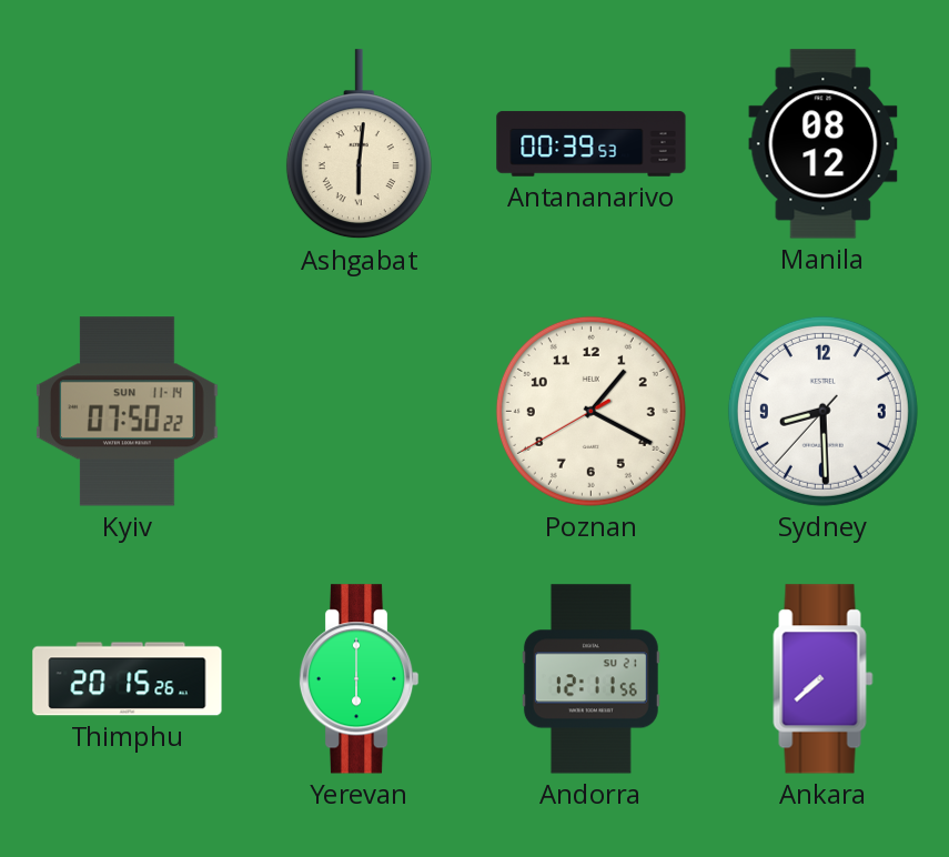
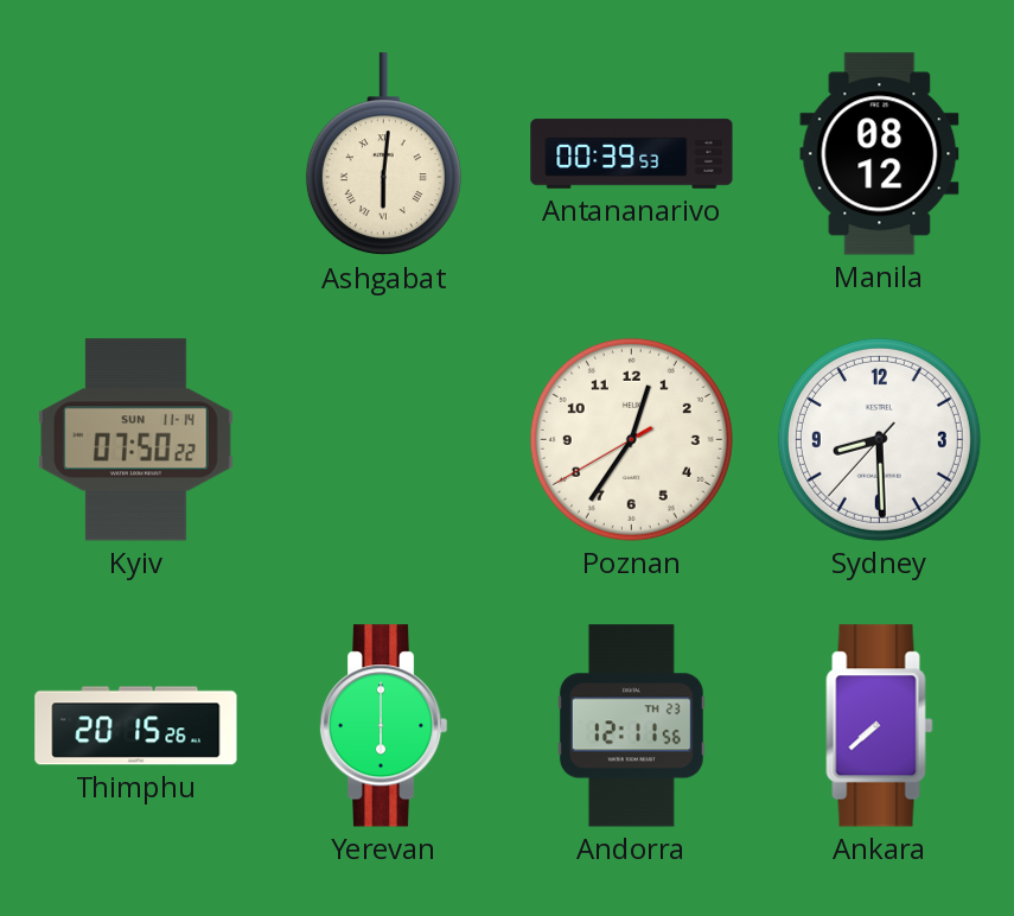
Poznan: 1:19 -> 12:35 (631, 439)
Andorra date: SU 21 -> TH 23 (631, 726)
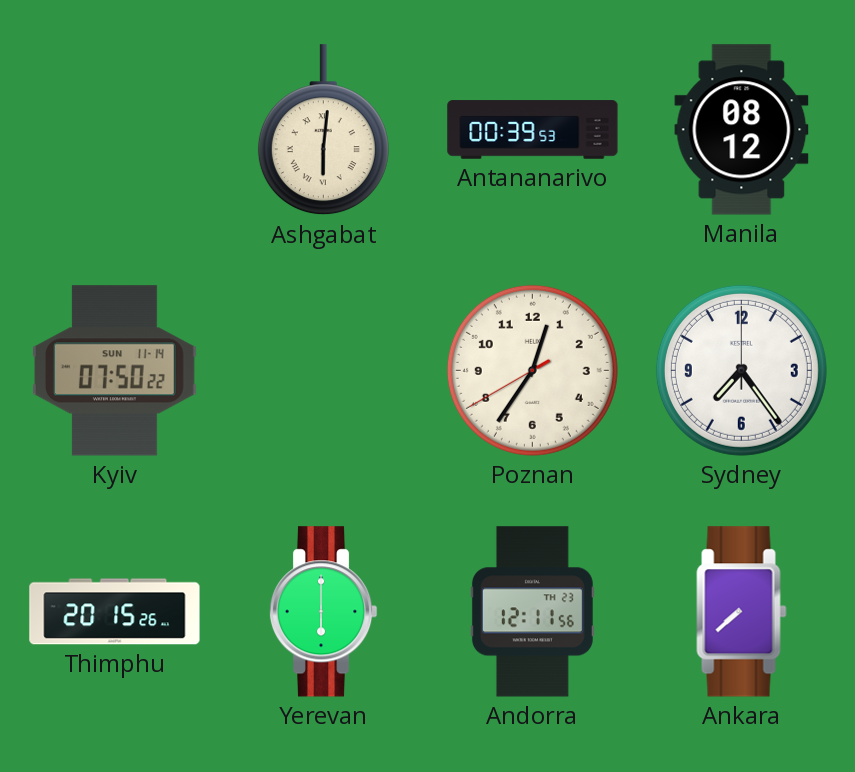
Sydney: 8:29 -> 7:24 (741, 370)
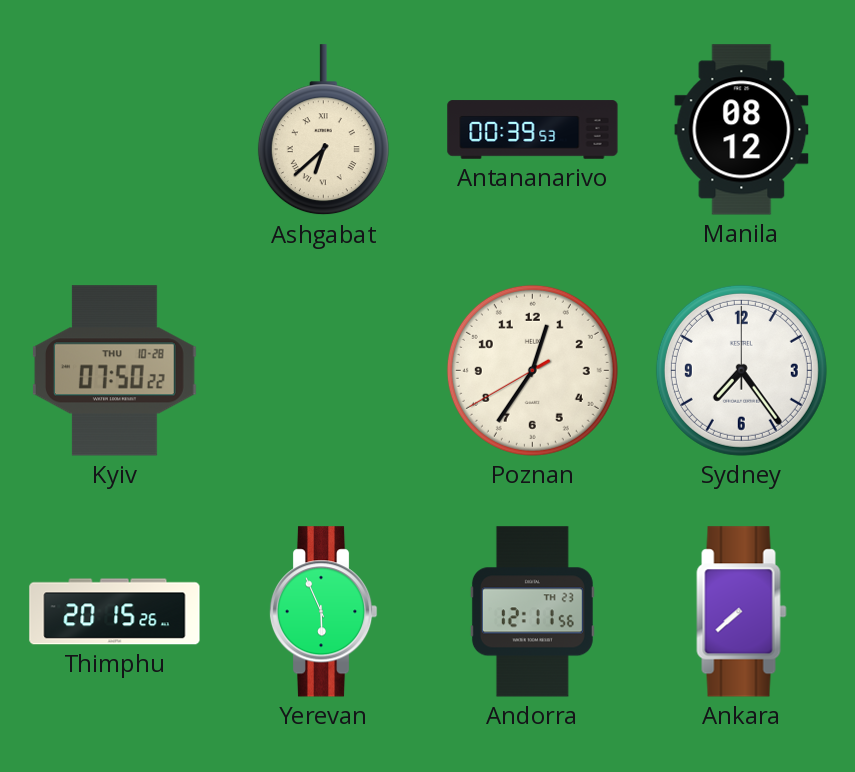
Ashgabat: 6:01 -> 6:38 (323, 130)
Kyiv date: SUN 11-14 -> THU 10-28 (114, 371)
Yerevan: 6:00 -> 5:56 (323, 612)
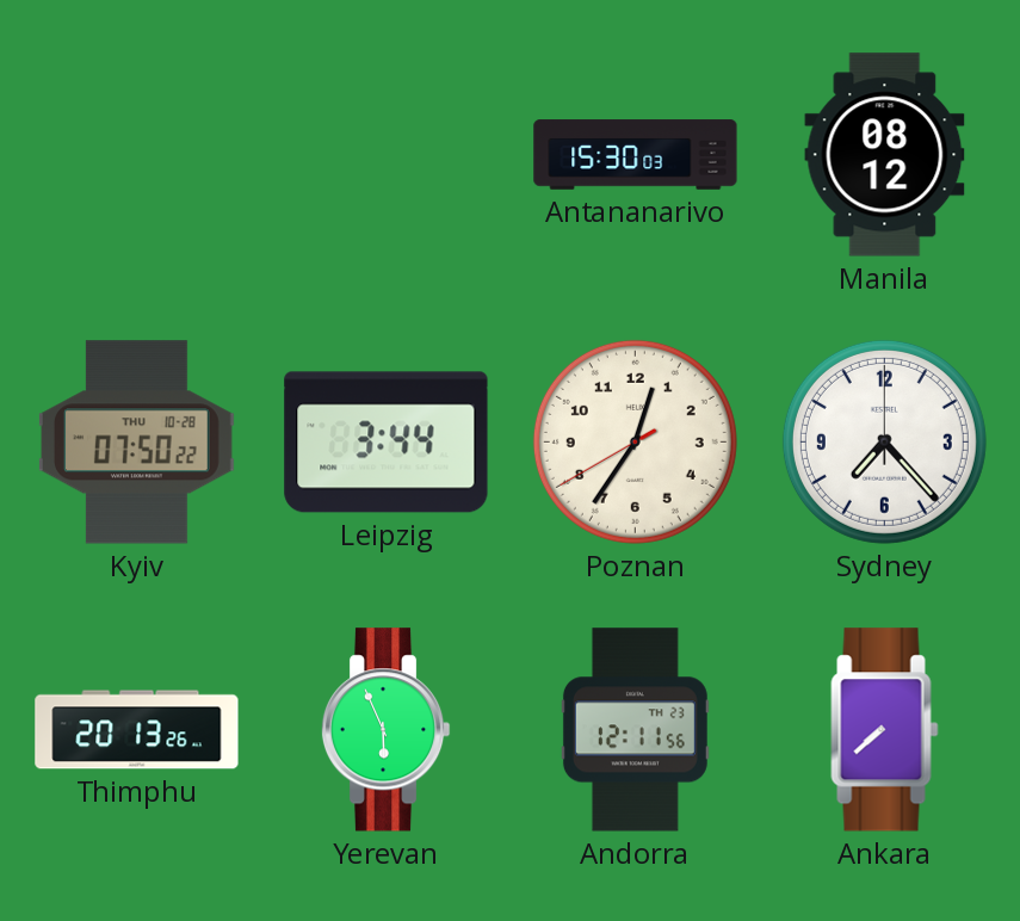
Ashgabat: 6:38 -> none (323, 130)
Antananarivo: 00:39 -> 15:30 (636, 155)
Leipzig: none -> 3:44 (387, 443)
Sydney: 7:24 -> 7:23 (884, 441)
Thimphu: 20:15 -> 20:13 (137, 730)
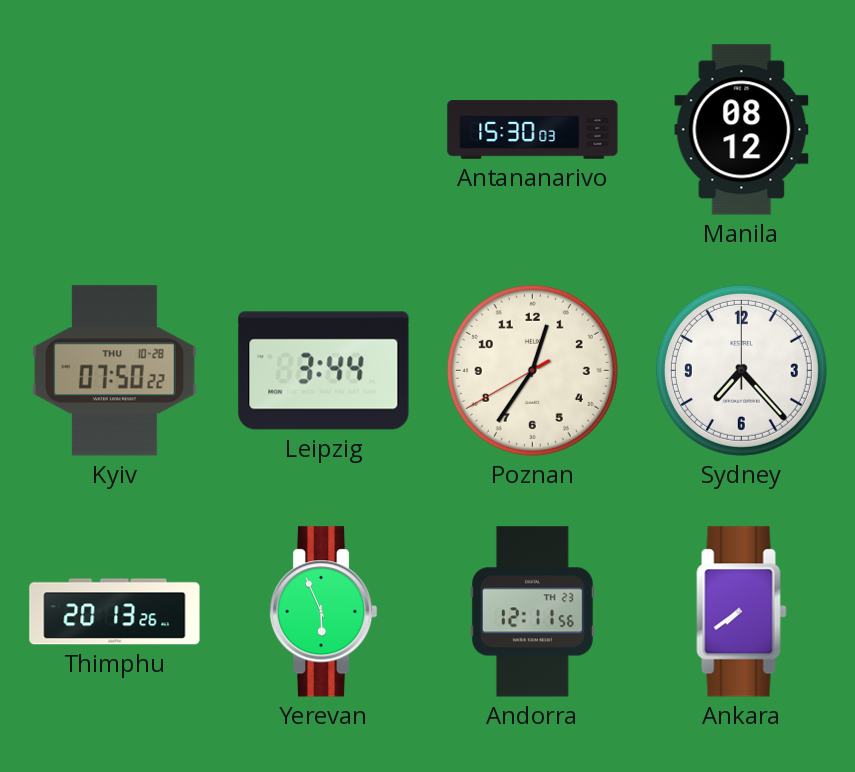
Ankara: 7:38 -> 7:39 (742, 612)
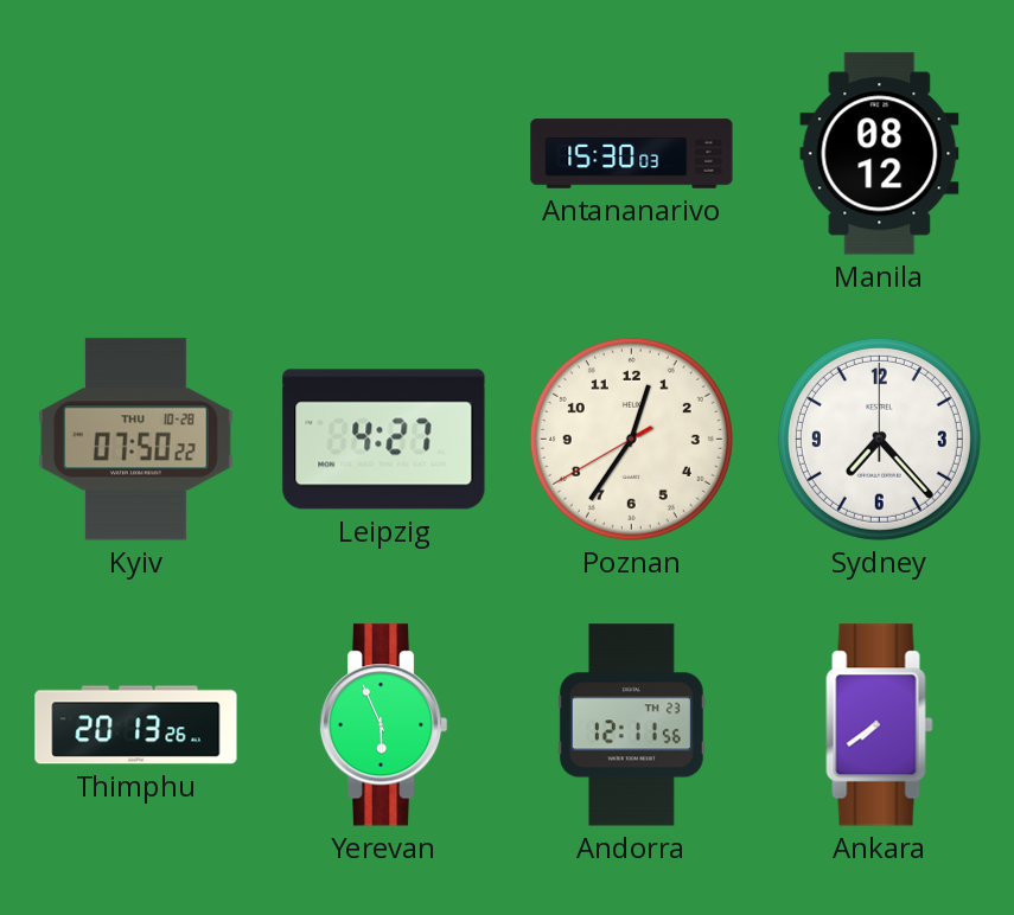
Leipzig: 3:44 -> 4:27 (384, 440)
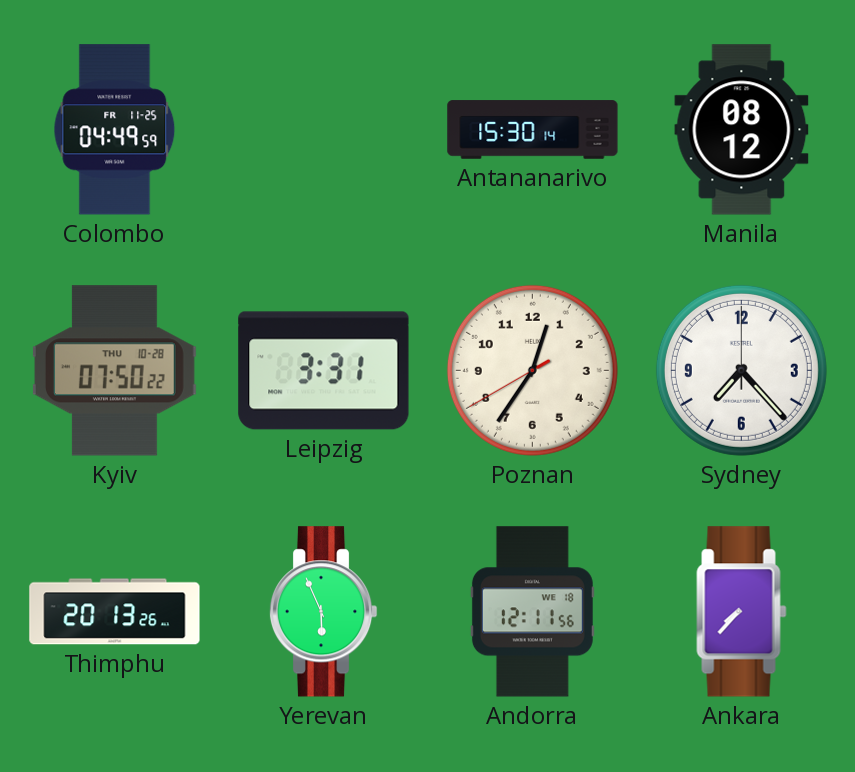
Colombo: none -> 04:49 (115, 130)
Antananarivo: 15:30:03 -> 15:30:14 (533, 130)
Leipzig: 4:27 -> 3:31 (324, 371)
Andorra date: TH 23 -> WE 18 (532, 612)
Ankara: 7:39 -> 7:37 (742, 612)
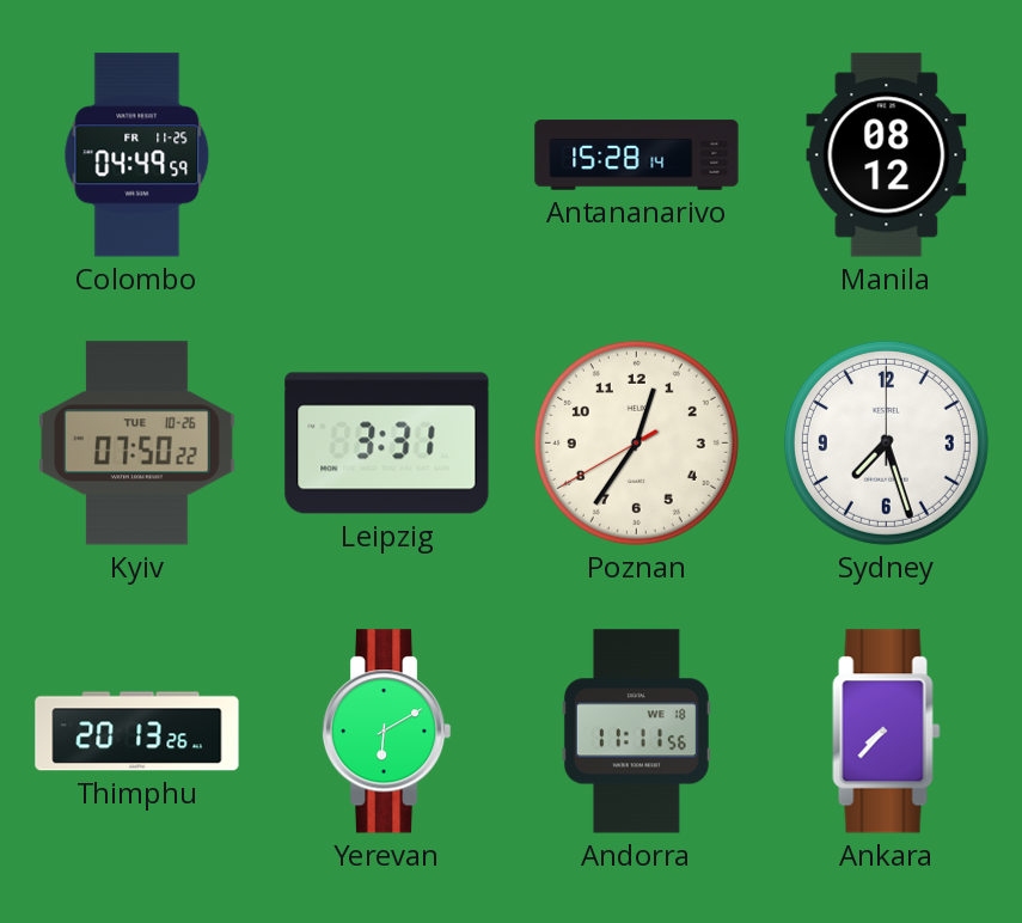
Antananarivo: 15:30 -> 15:28 (637, 155)
Kyiv date: THU 10-28 -> TUE 10-26 (136, 444)
Sydney: 7:23 -> 7:27 (886, 442)
Yerevan: 5:56 -> 6:10 (386, 732)
Andorra: 12:11 -> 11:11 (636, 732)
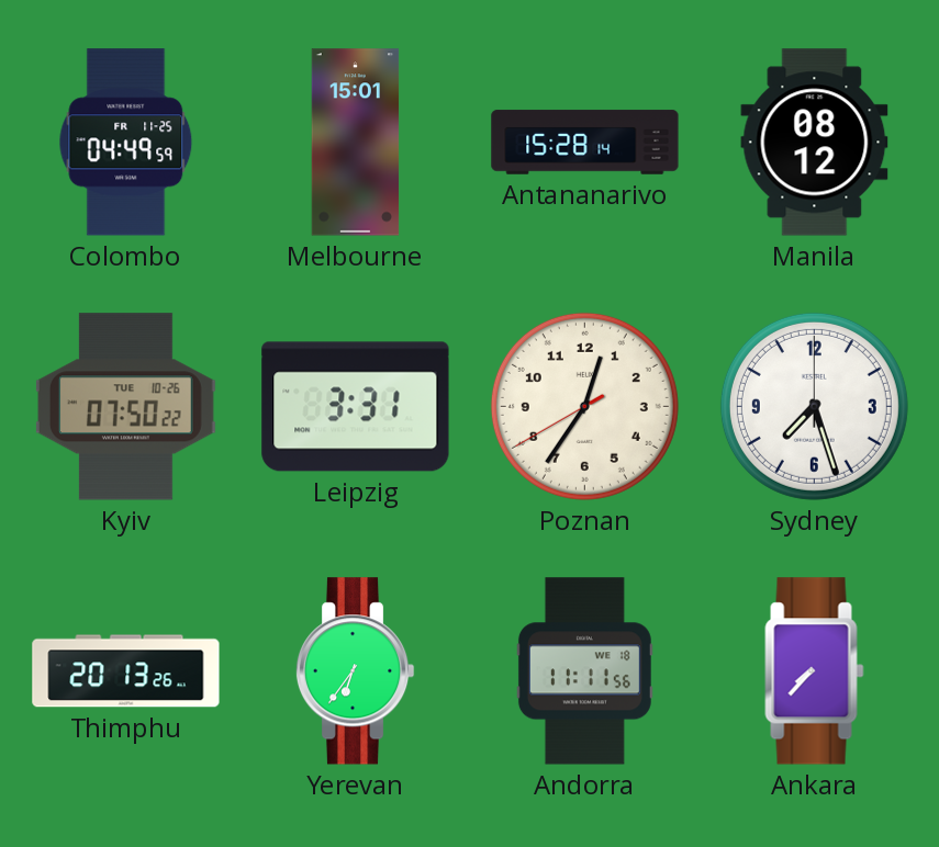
Melbourne: none -> 15:01 (356, 143)
Yerevan: 6:10 -> 6:36 (355, 671)
